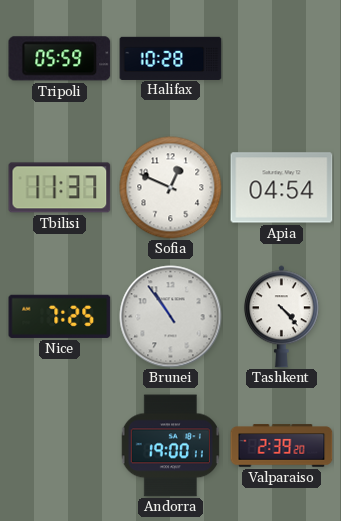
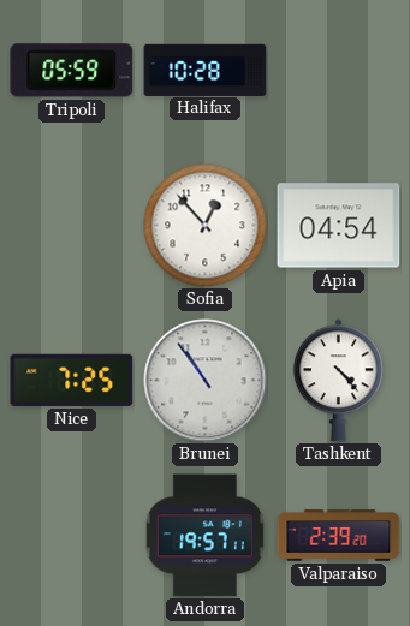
Tbilisi: 11:37 -> none (60, 188)
Sofia: 12:49 -> 12:53 (206, 226)
Andorra: 19:00 -> 19:57 (204, 536)
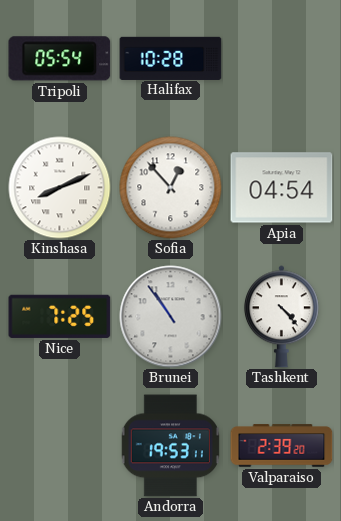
Tripoli: 05:59 -> 05:54 (60, 59)
Kinshasa: none -> 8:11 (60, 188)
Andorra: 19:57 -> 19:53 (170, 446)
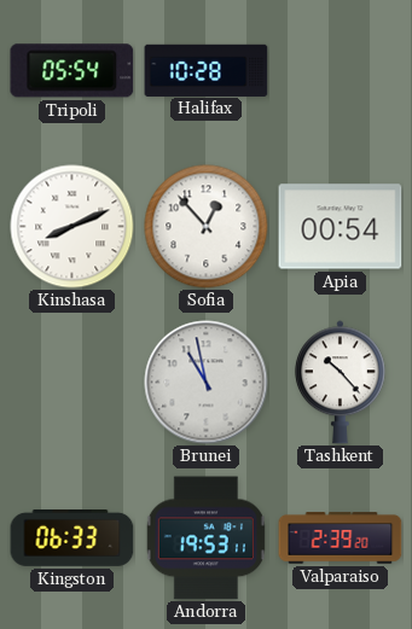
Apia: 04:54 -> 00:54 (341, 227)
Nice: 7:25 -> none (60, 316)
Brunei: 10:54 -> 10:58 (207, 383)
Tashkent: 4:23 -> 10:23 (340, 383)
Kingston: none -> 06:33 (72, 538)
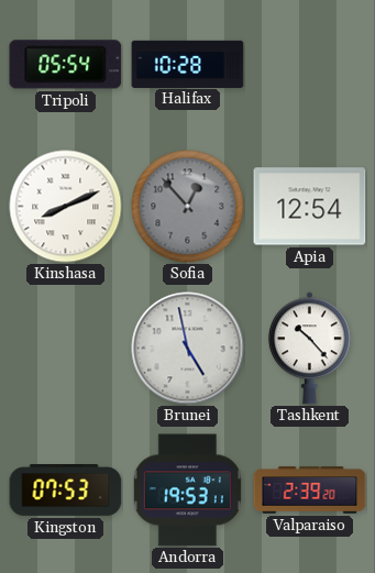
Sofia dial: white -> grey (188, 207)
Apia: 00:54 -> 12:54 (310, 207)
Brunei: 10:58 -> 4:58 (188, 349)
Kingston: 06:33 -> 07:53 (66, 491)
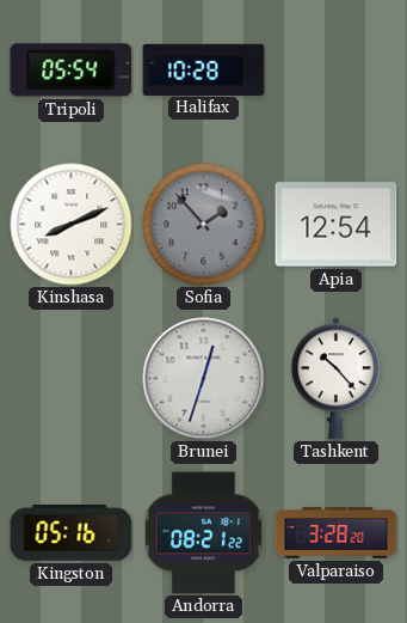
Sofia: 12:53 -> 1:53 (204, 225)
Brunei: 4:58 -> 12:33 (204, 379)
Kingston: 07:53 -> 05:16 (72, 533)
Andorra: 19:53 -> 08:21 (203, 533)
Valparaiso: 2:39 -> 3:28 (337, 533)
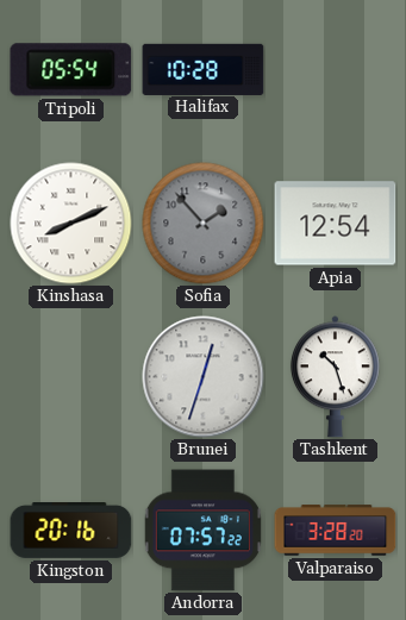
Tashkent: 10:23 -> 10:27 (335, 377)
Kingston: 05:16 -> 20:16 (71, 531)
Andorra: 08:21 -> 07:57 (202, 531)
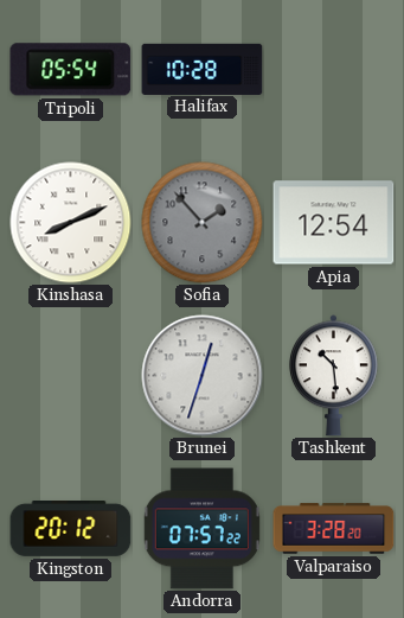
Tashkent: 10:27 -> 10:29 (333, 376)
Kingston: 20:16 -> 20:12 (71, 529)
